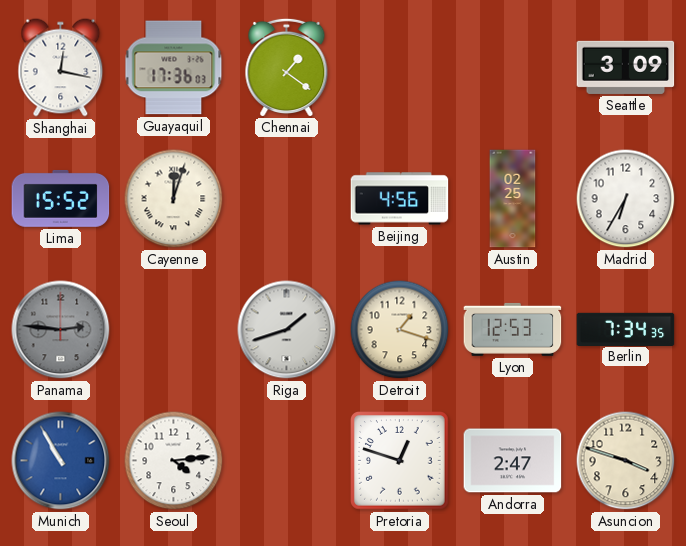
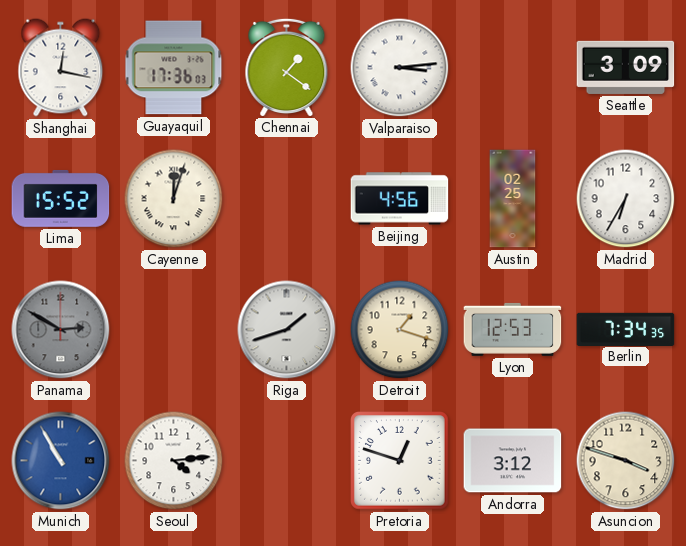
Valparaiso: none -> 3:14 (400, 68)
Panama: 2:46 -> 2:50 (61, 330)
Andorra: 2:47 -> 3:12 (513, 461)
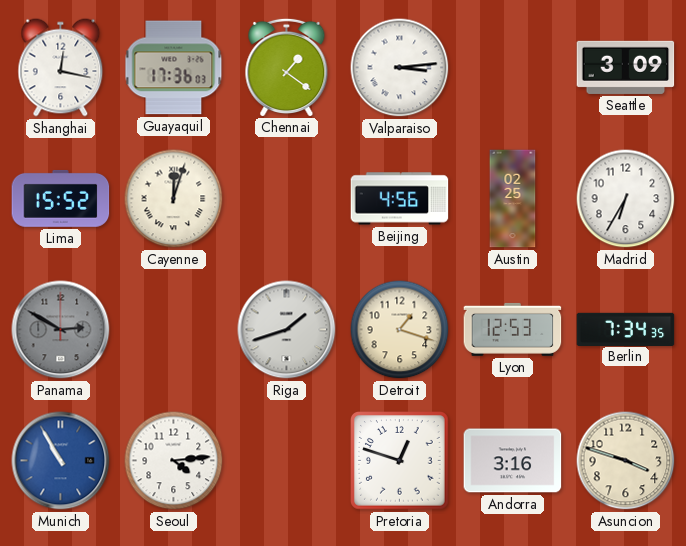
Andorra: 3:12 -> 3:16 (513, 461)
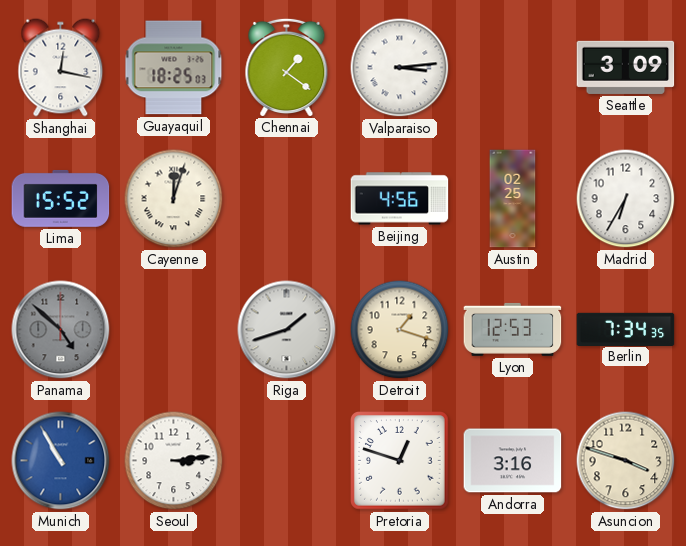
Guayaquil: 17:36 -> 18:25 (174, 68)
Panama: 2:50 -> 4:52 (61, 330)
Seoul: 4:14 -> 3:14 (174, 461)
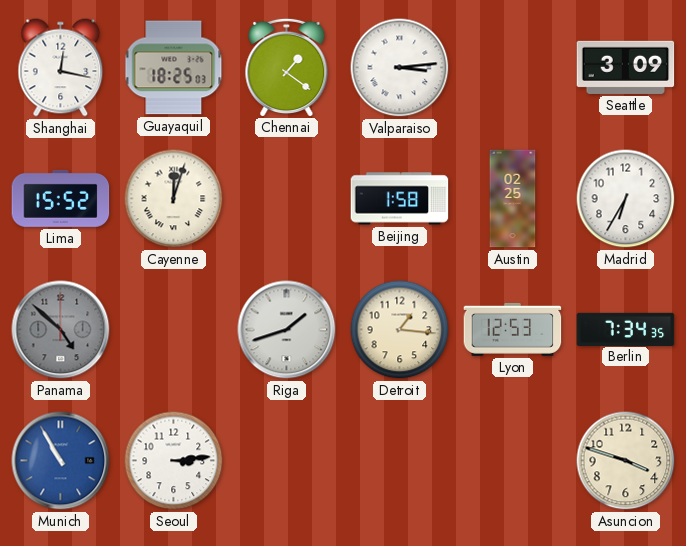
Beijing: 4:56 -> 1:58 (400, 199)
Detroit: 1:18 -> 1:16 (400, 330)
Pretoria: 12:48 -> none (400, 461)
Andorra: 3:16 -> none (513, 461)
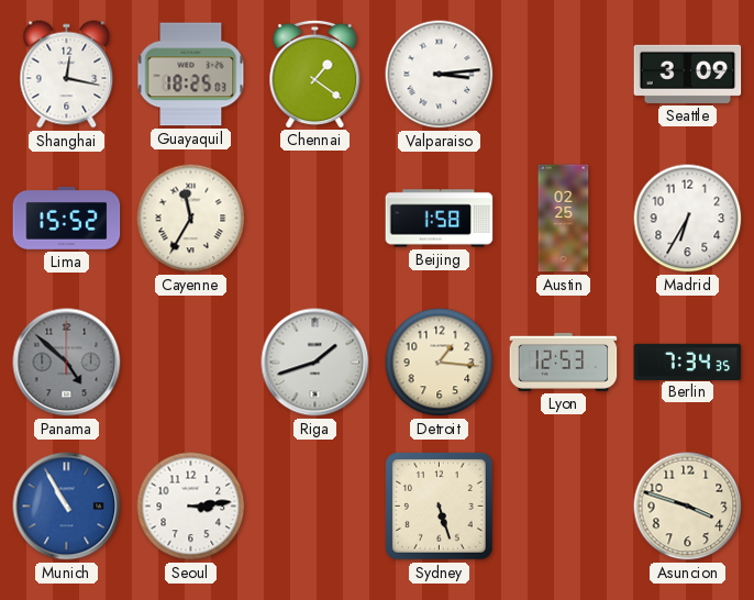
Cayenne: 12:03 -> 11:35 (191, 219)
Sydney: none -> 5:27 (440, 507)
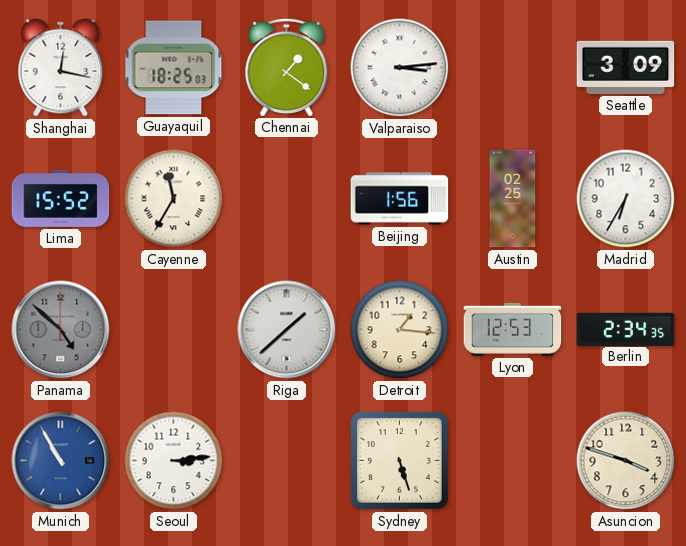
Beijing: 1:58 -> 1:56 (400, 199)
Riga: 1:42 -> 1:38 (287, 330)
Berlin: 7:34 -> 2:34 (626, 329)
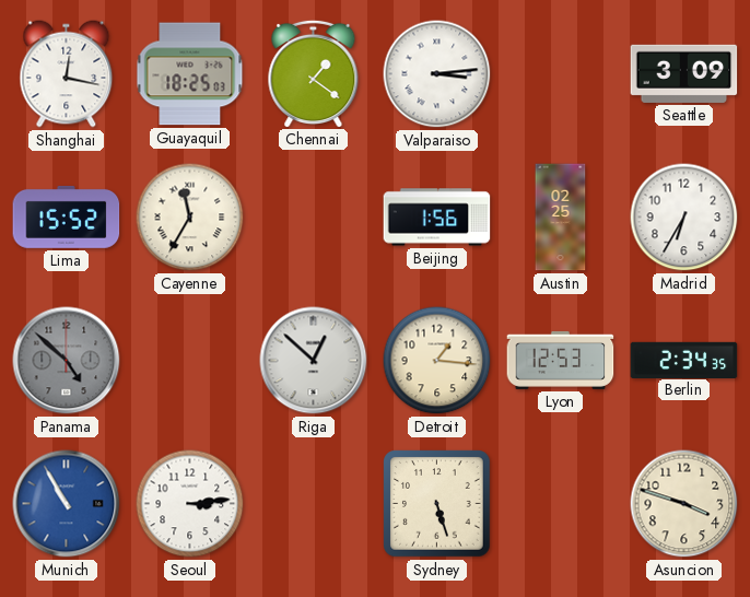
Riga: 1:38 -> 12:52 (314, 361)
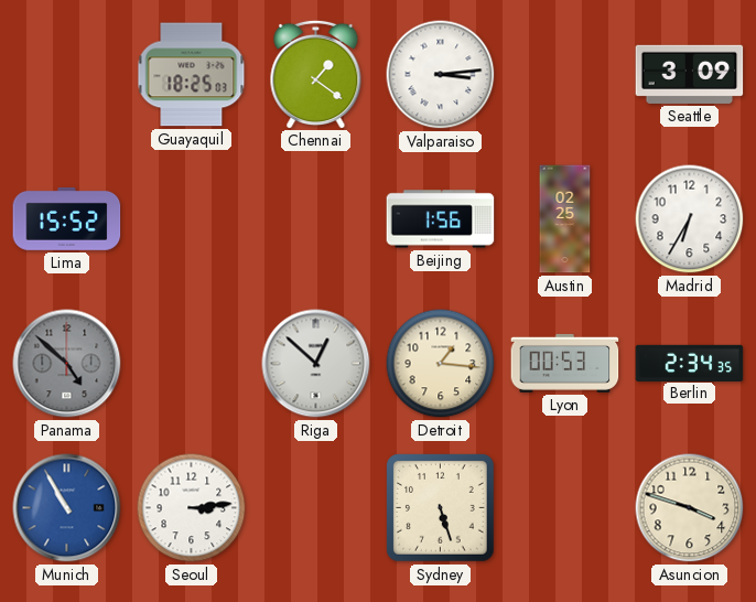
Shanghai: 12:17 -> none (67, 74)
Cayenne: 11:35 -> none (190, 218)
Lyon: 12:53 -> 00:53 (565, 363)
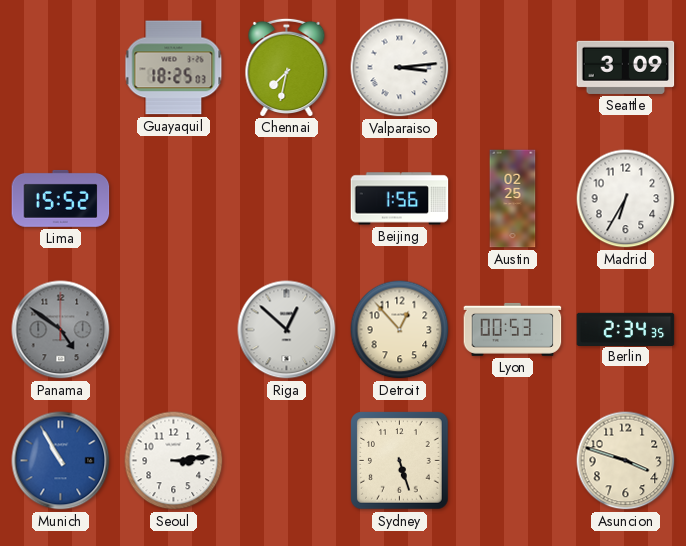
Chennai: 1:21 -> 7:32 (287, 67)
Panama: 4:52 -> 4:51 (61, 330)
Detroit: 1:16 -> 12:53 (400, 330)
